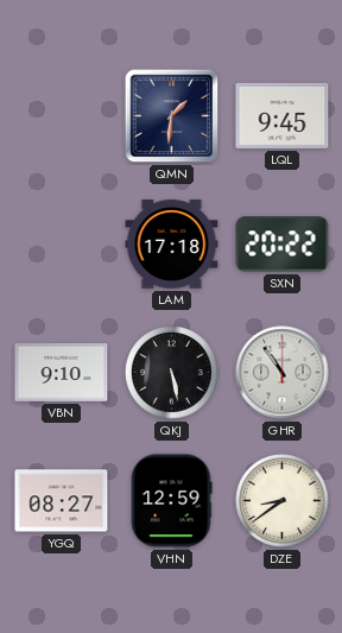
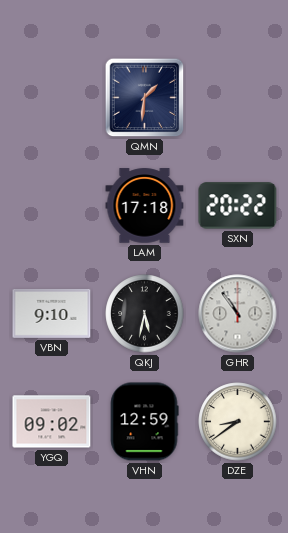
LQL: 9:45 -> none (283, 115)
QKJ: 5:28 -> 5:32 (145, 314)
YGQ: 08:27 -> 09:02 (52, 422)
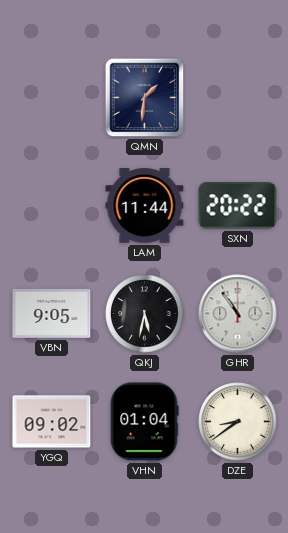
LAM: 17:18 -> 11:44 (145, 206)
VBN: 9:10 -> 9:05 (52, 313)
VHN: 12:59 -> 01:04 (144, 422)
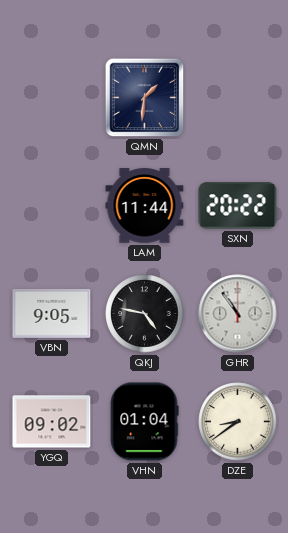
QKJ: 5:32 -> 4:47 (145, 314)
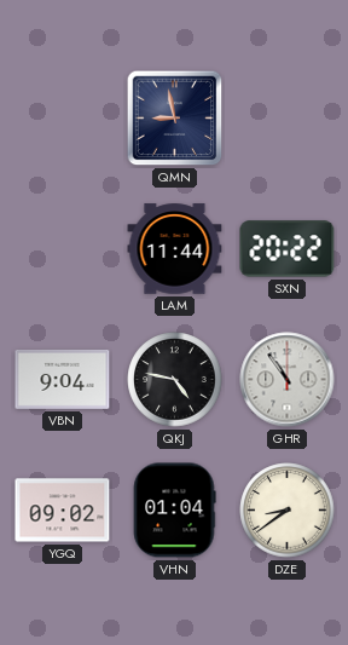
QMN: 1:31 -> 8:58 (175, 119)
VBN: 9:05 -> 9:04 (63, 379)
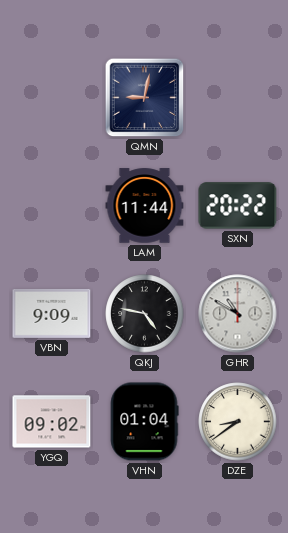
QMN: 8:58 -> 9:02 (145, 98)
VBN: 9:04 -> 9:09 (52, 313)
GHR: 10:54 -> 10:50 (238, 314)
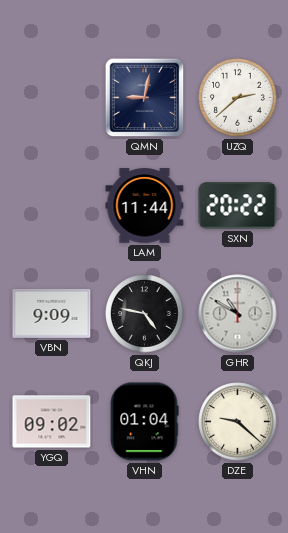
UZQ: none -> 2:38 (238, 98)
DZE: 8:39 -> 9:22 (238, 422)
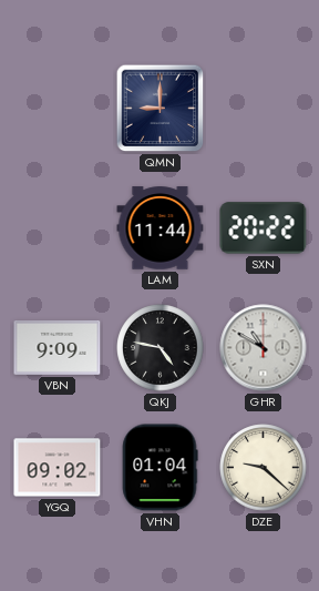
QMN: 9:02 -> 9:00 (161, 109)
UZQ: 2:38 -> none (238, 98)
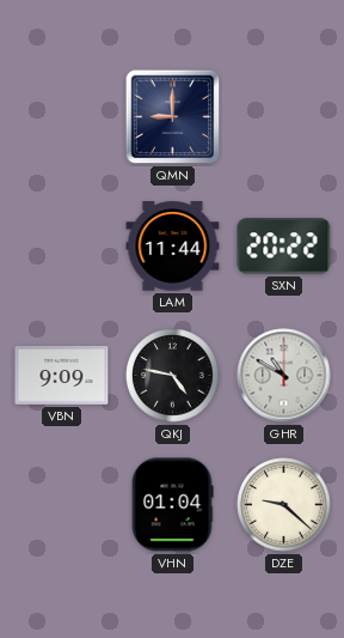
YGQ: 09:02 -> none (58, 468)
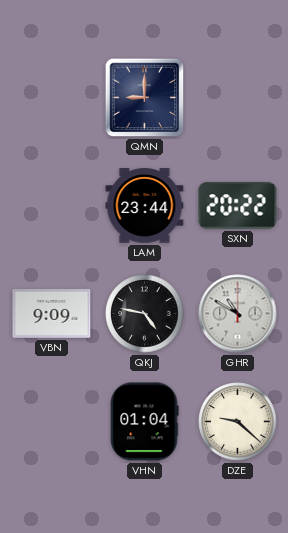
LAM: 11:44 -> 23:44 (145, 206)
